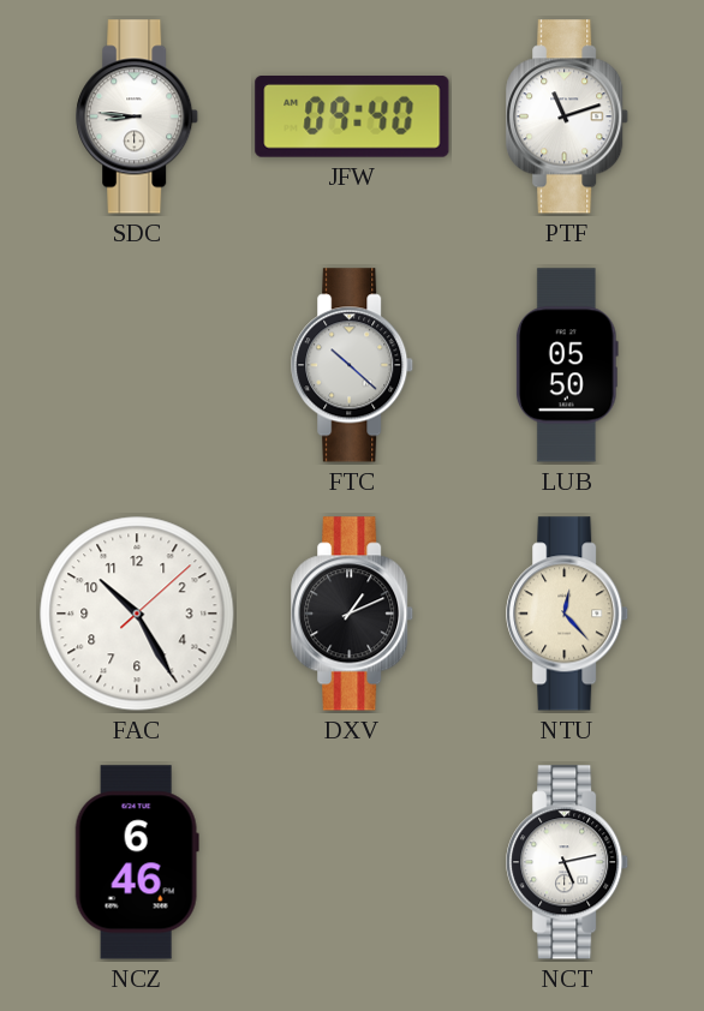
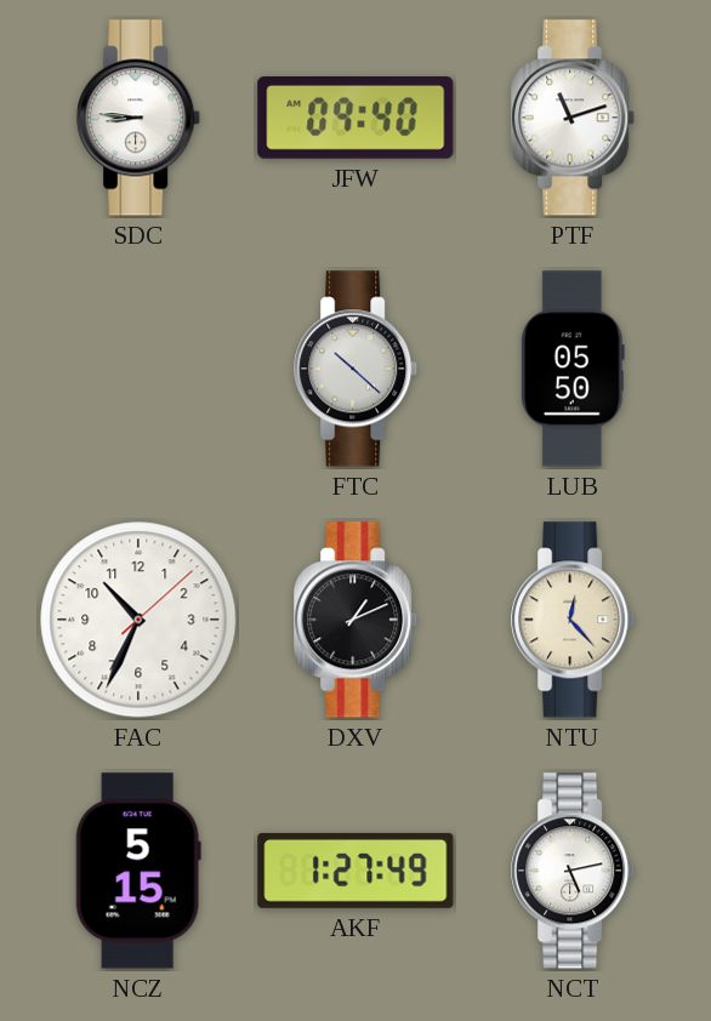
FAC: 10:25 -> 10:34 (138, 620)
NCZ: 6:46 -> 5:15 (138, 871)
AKF: none -> 1:27 (355, 871)
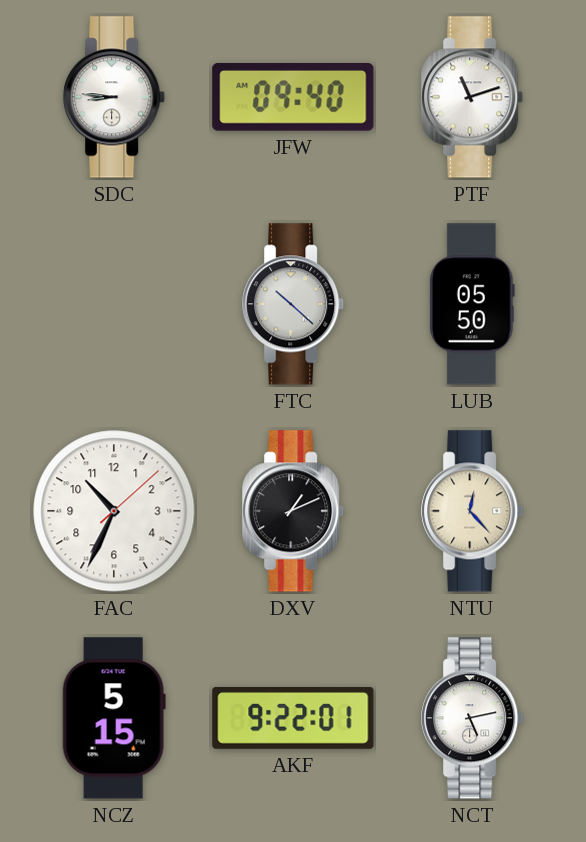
AKF: 1:27 -> 9:22 (293, 718)
